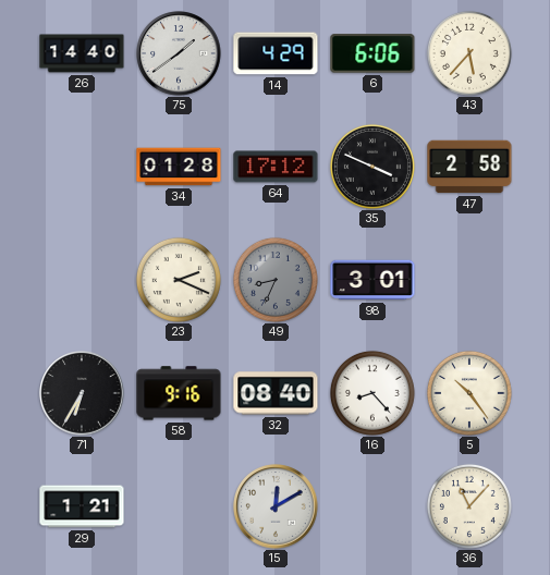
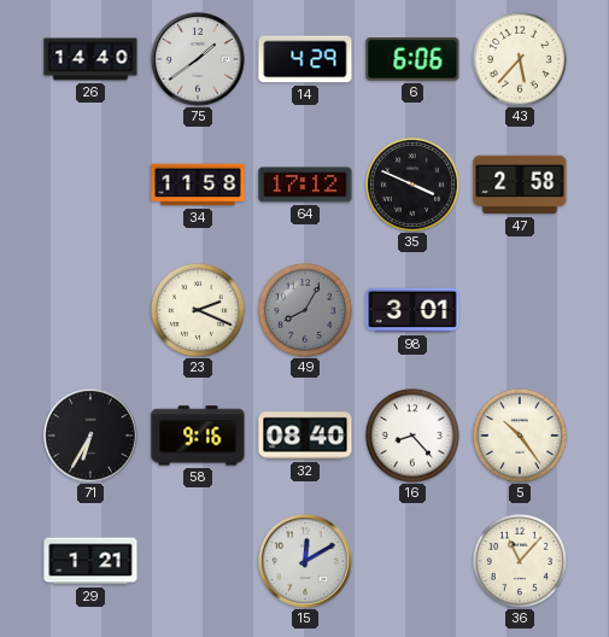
34: 01:28 -> 11:58 (198, 185)
49: 8:34 -> 8:05 (305, 310)
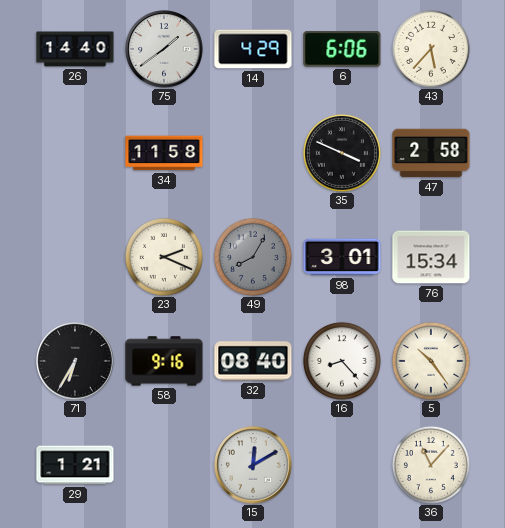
64: 17:12 -> none (305, 185)
76: none -> 15:34 (431, 257)
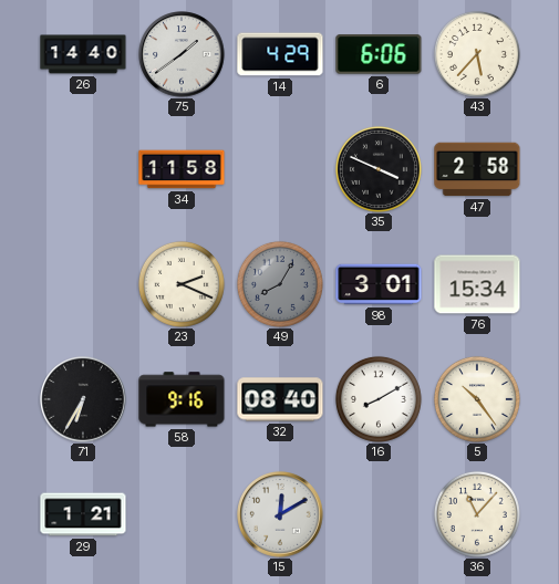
16: 8:23 -> 8:10 (379, 399)
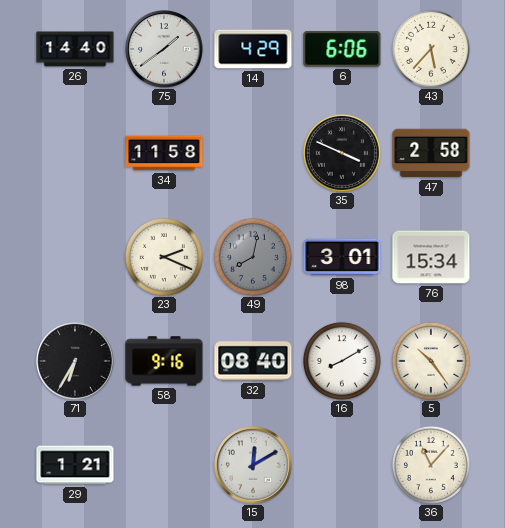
49: 8:05 -> 8:02 (253, 257)
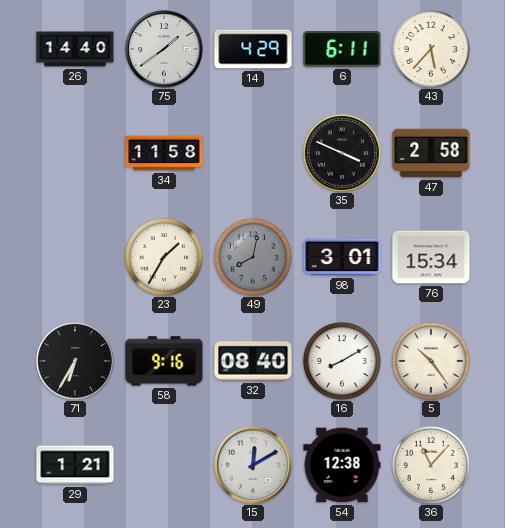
6: 6:06 -> 6:11 (342, 49)
23: 2:19 -> 1:35 (164, 257)
54: none -> 12:38 (342, 465)
